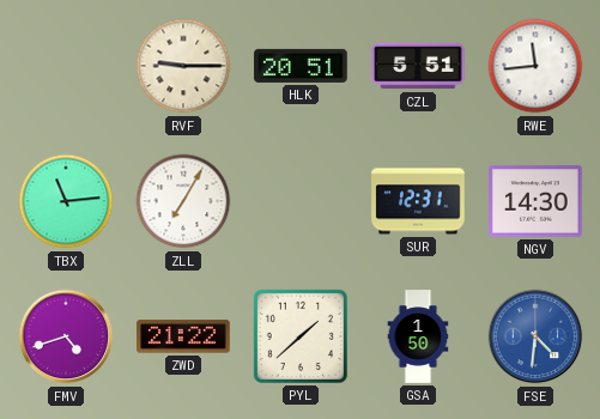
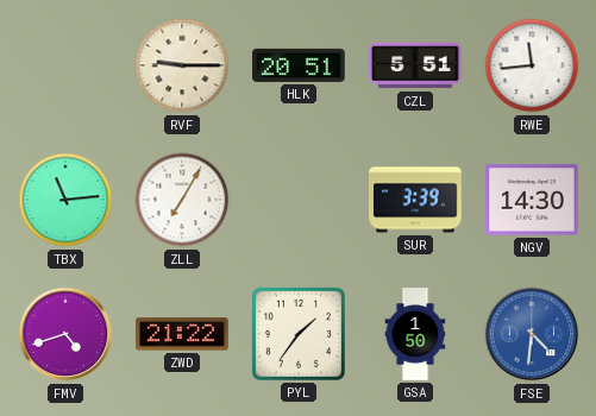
SUR: 12:31 -> 3:39 (415, 200)
PYL: 1:38 -> 1:36 (299, 334)
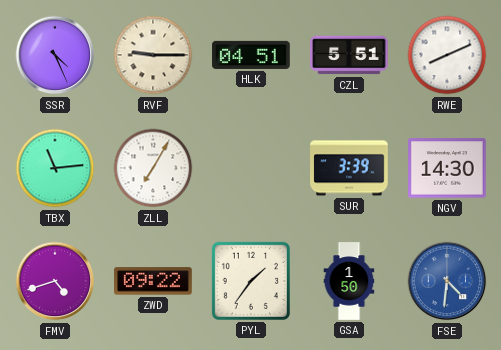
SSR: none -> 4:26 (55, 55)
HLK: 20:51 -> 04:51 (251, 55)
RWE: 11:44 -> 8:11 (447, 55)
ZWD: 21:22 -> 09:22 (153, 281)
